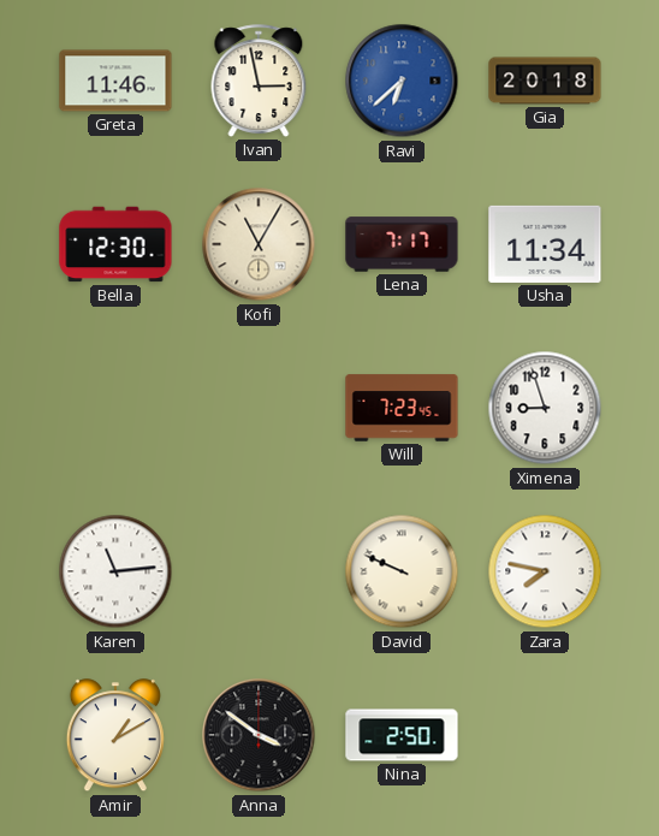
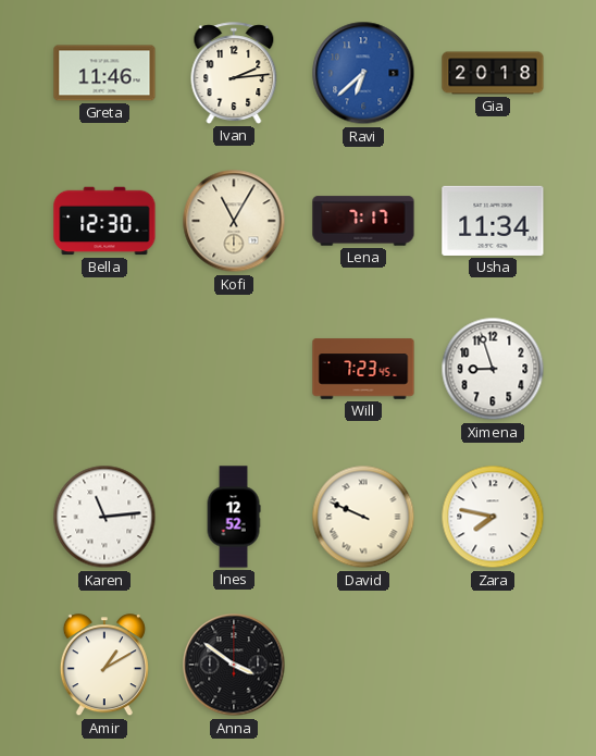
Ivan: 2:58 -> 2:14 (234, 73)
Ines: none -> 12:52 (234, 517)
Nina: 2:50 -> none (402, 735)
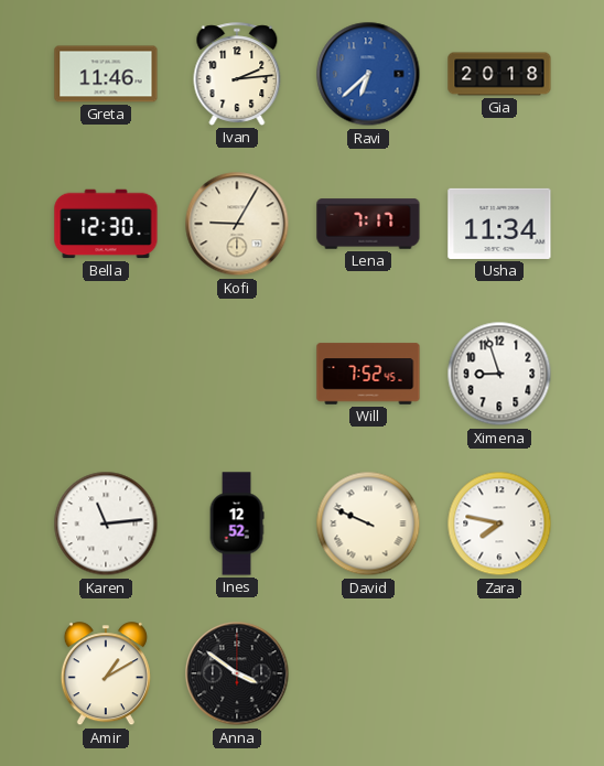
Kofi: 11:05 -> 9:05 (237, 224)
Will: 7:23 -> 7:52 (368, 374)
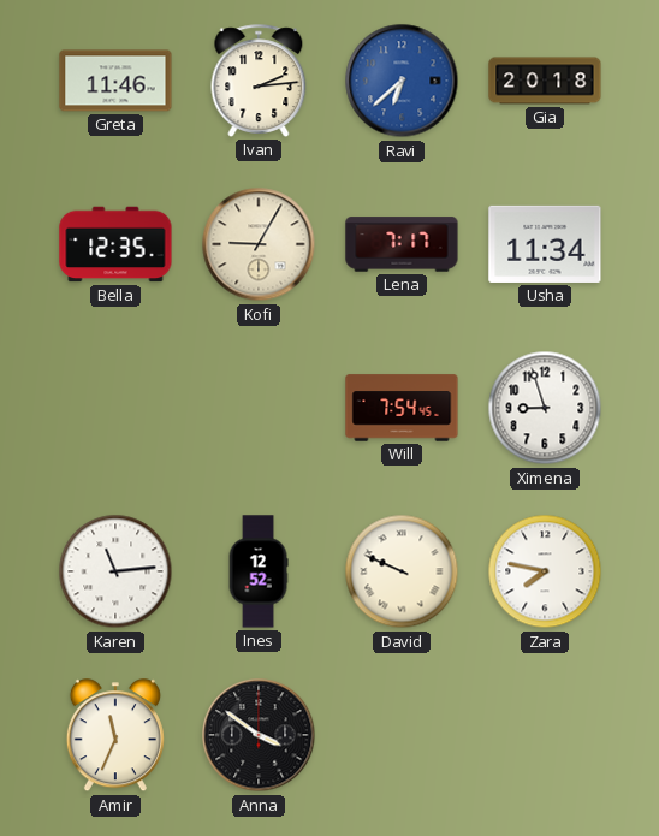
Bella: 12:30 -> 12:35 (115, 244)
Will: 7:52 -> 7:54 (402, 408)
Amir: 1:10 -> 11:34 (115, 736)
